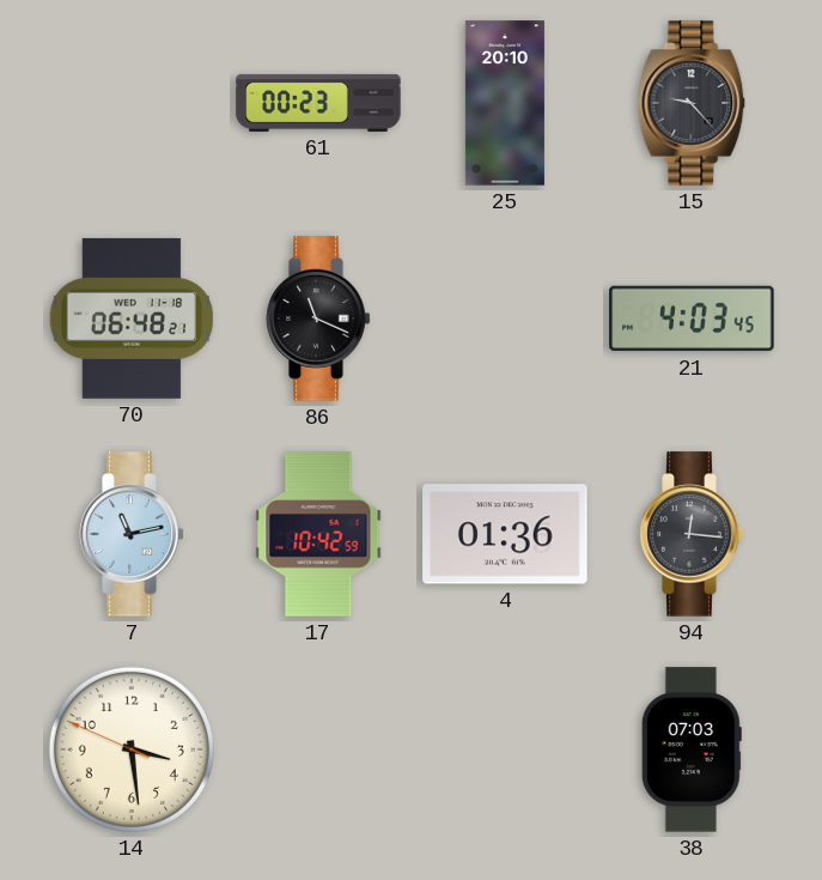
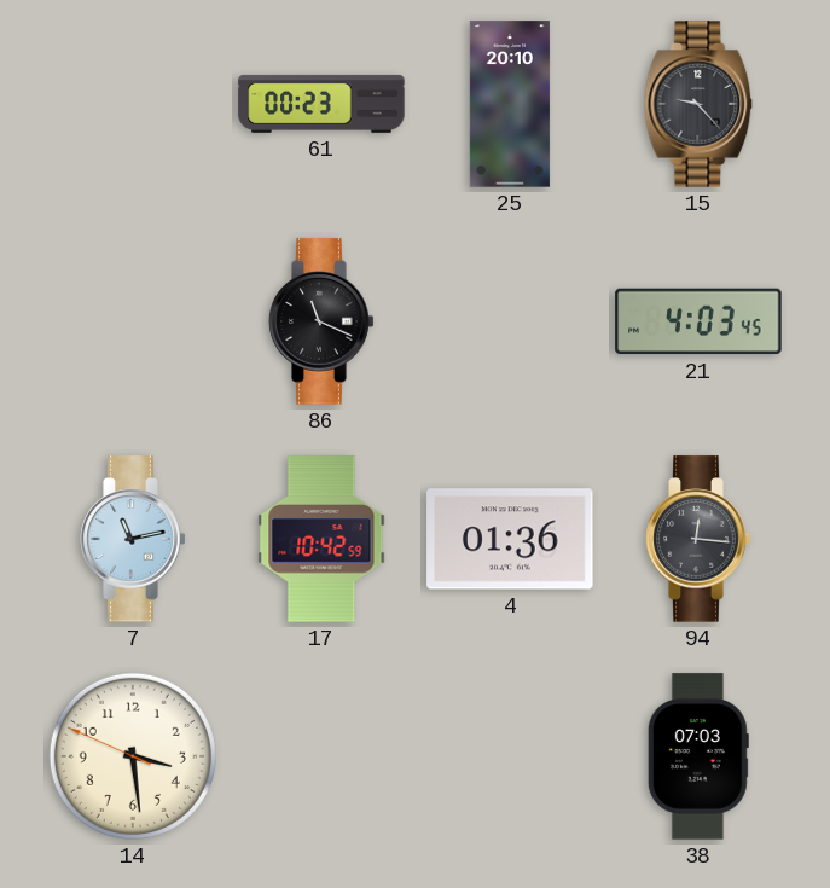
70: 06:48 -> none (132, 318)
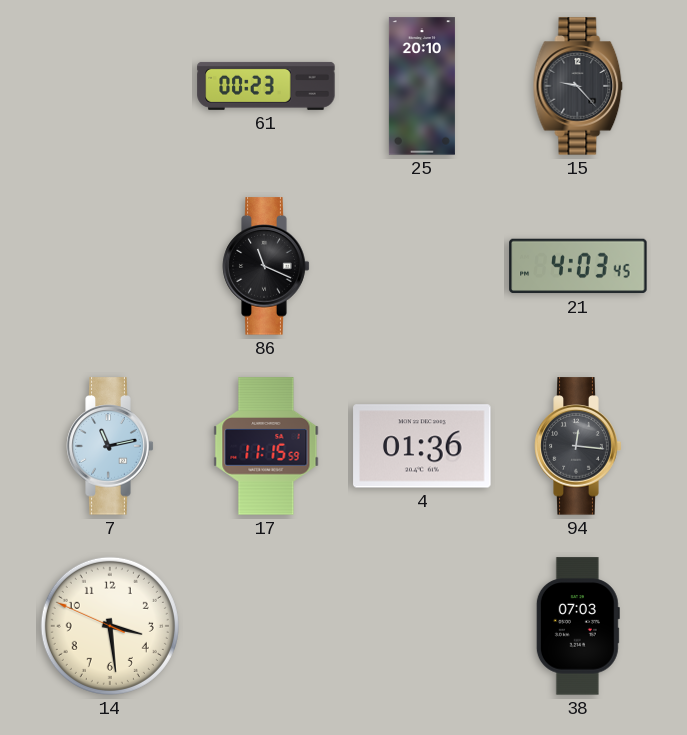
17: 10:42 -> 11:15 (266, 446)
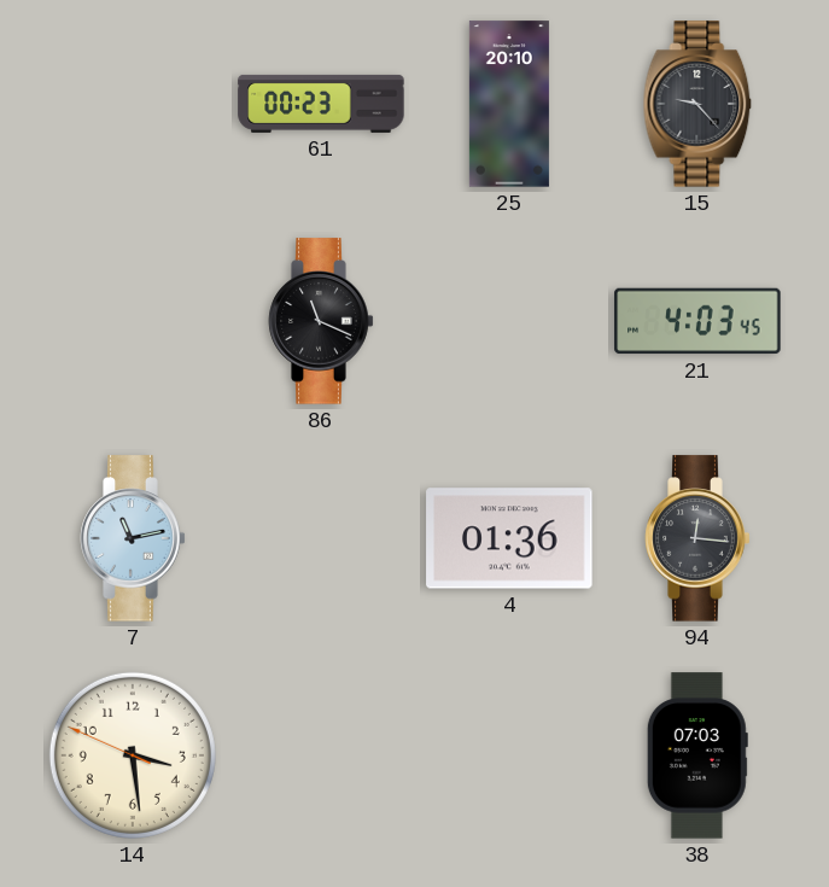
17: 11:15 -> none (266, 446)
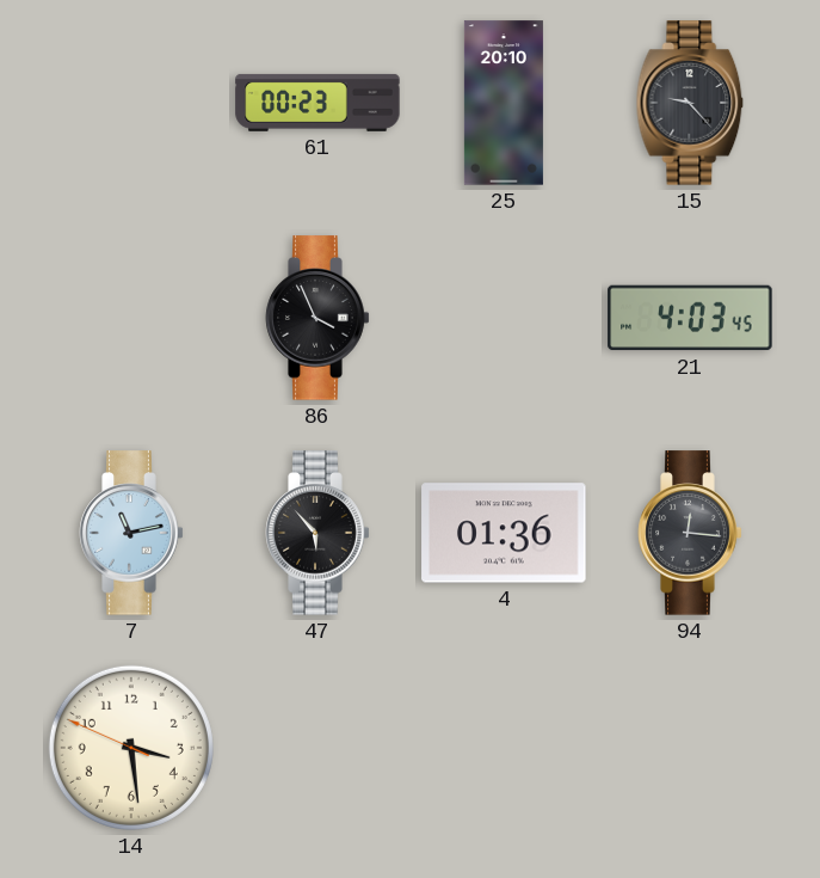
86: 11:19 -> 3:56 (317, 318)
47: none -> 5:53 (317, 533)
38: 07:03 -> none (697, 755)
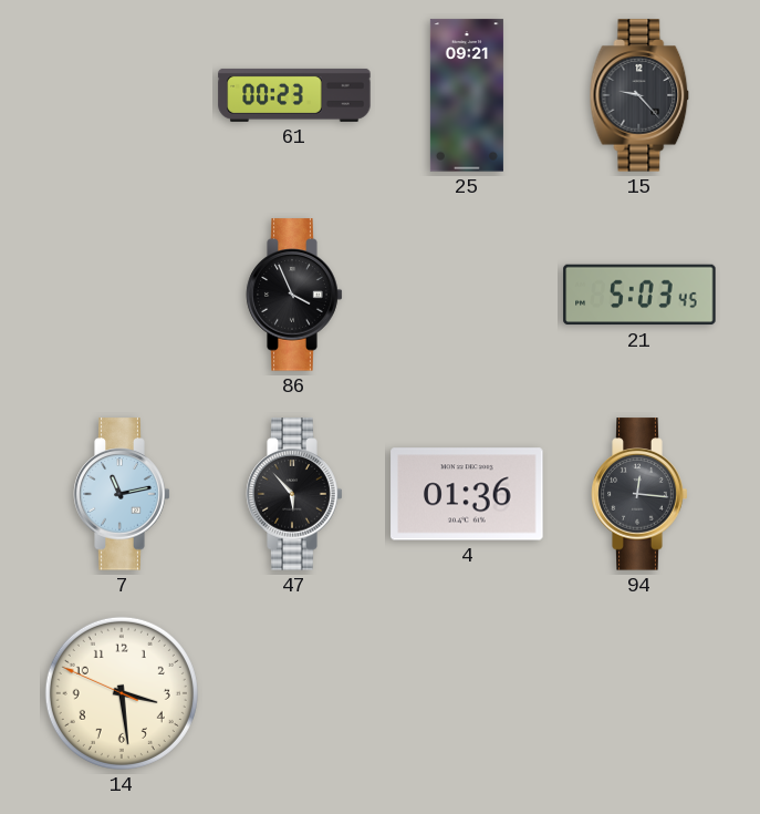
25: 20:10 -> 09:21 (467, 95)
21: 4:03 -> 5:03 (639, 295)
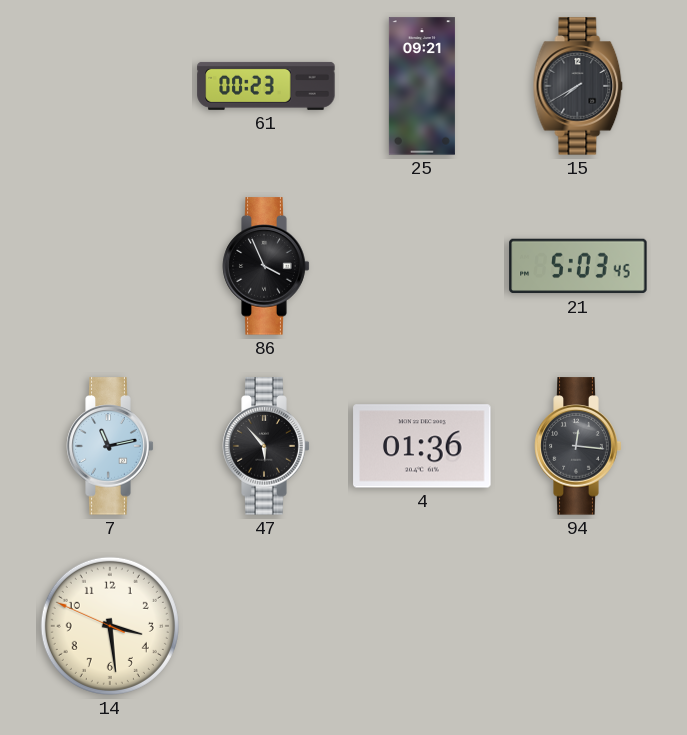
15: 9:23 -> 7:40 (578, 86)
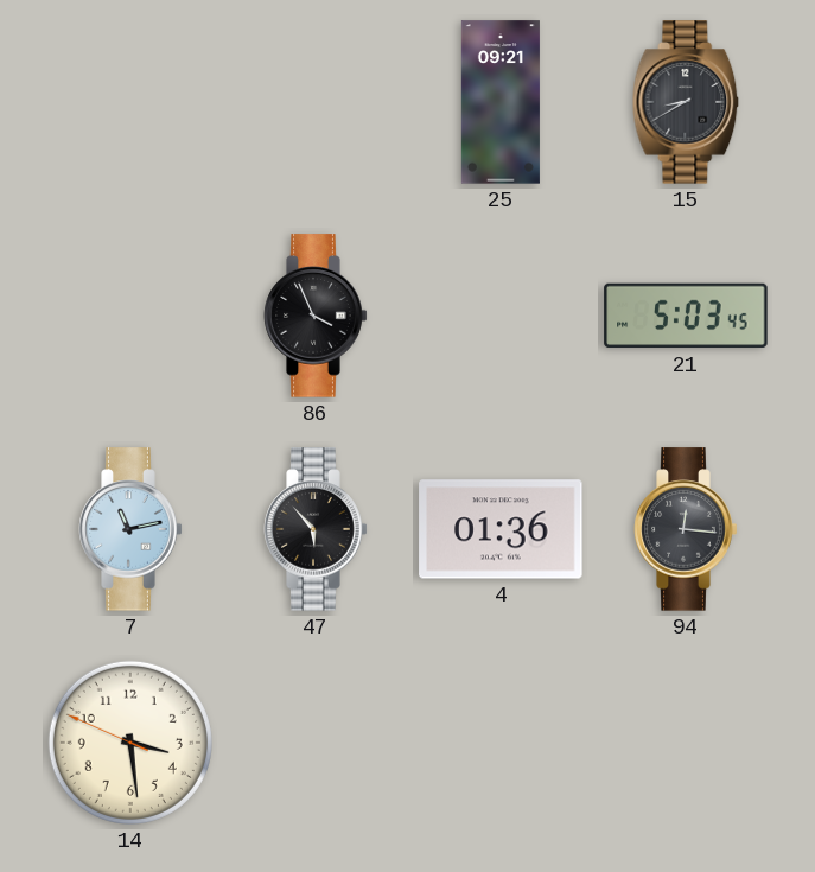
61: 00:23 -> none (266, 86)
15: 7:40 -> 8:40 (686, 102)
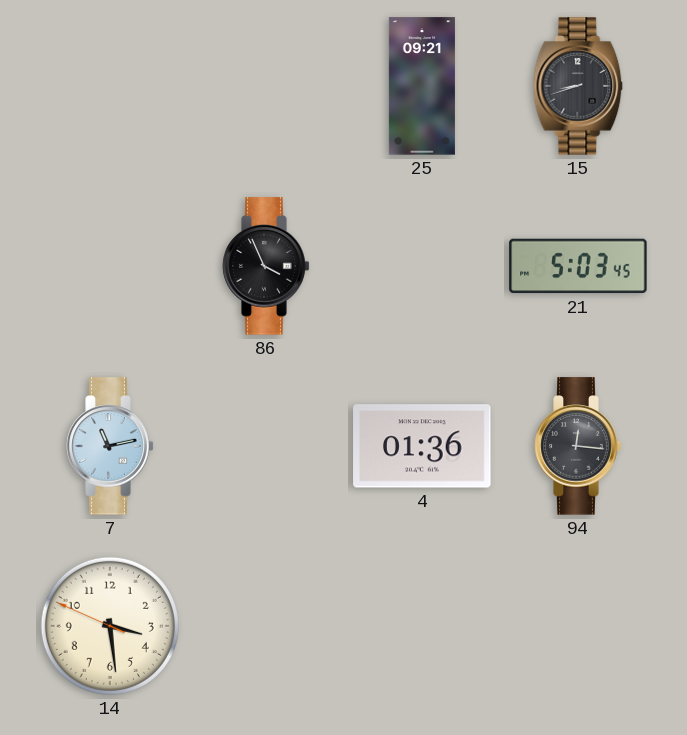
15: 8:40 -> 8:42 (578, 86)
47: 5:53 -> none (316, 529)
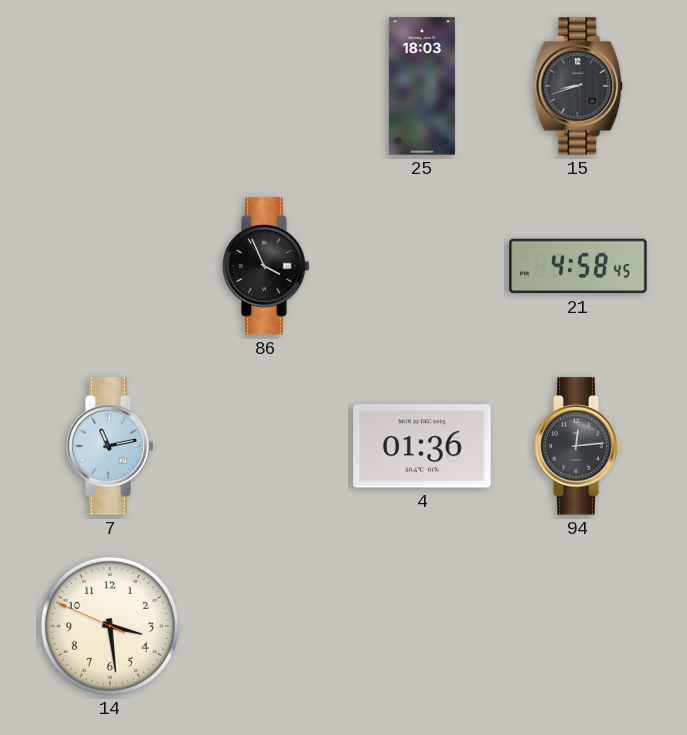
25: 09:21 -> 18:03 (422, 86)
21: 5:03 -> 4:58 (578, 266)
94: 12:16 -> 12:14 (578, 446)
